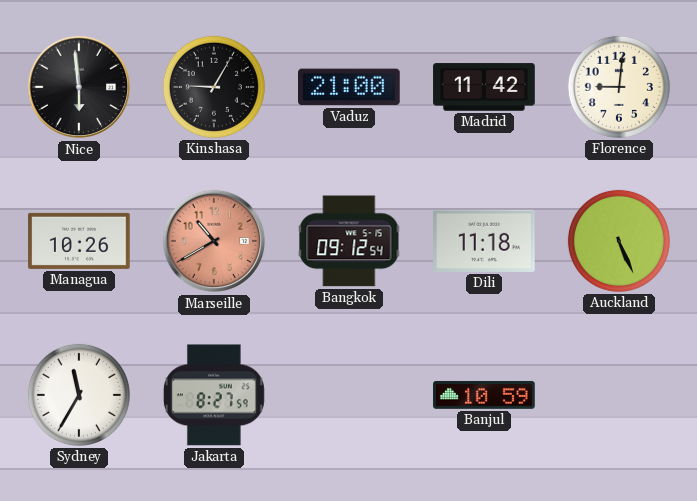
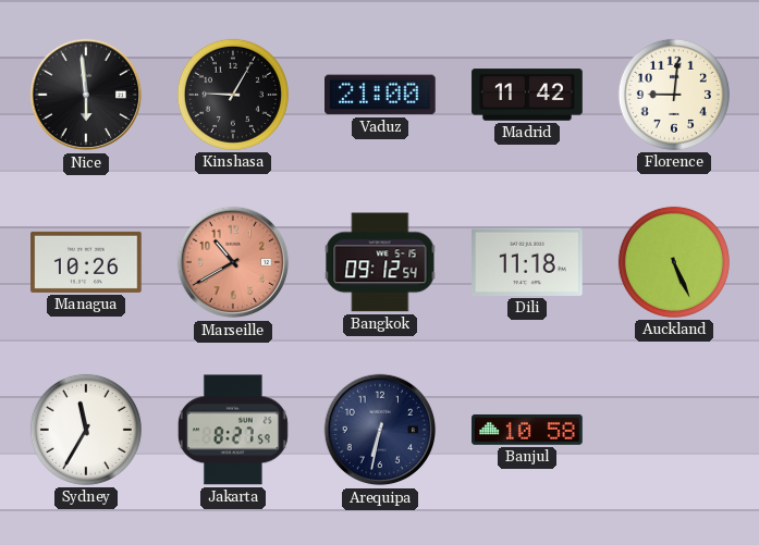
Arequipa: none -> 6:32 (380, 430)
Banjul: 10:59 -> 10:58 (527, 430)
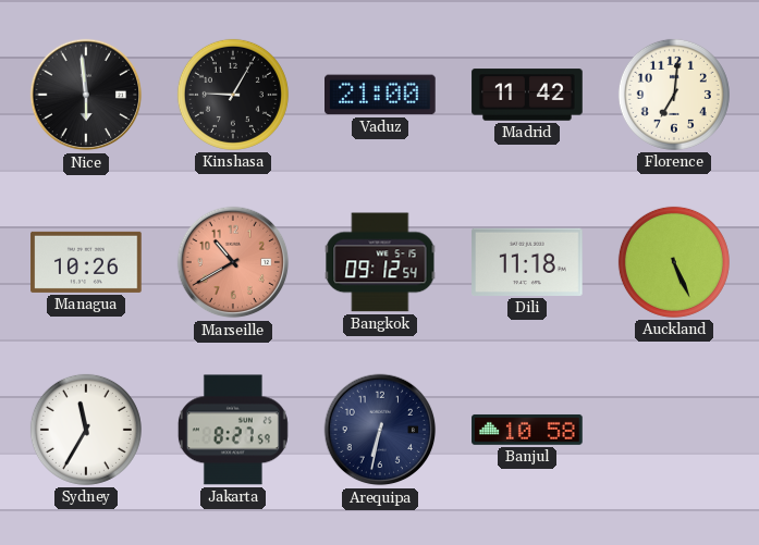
Florence: 9:01 -> 7:01 (674, 95)
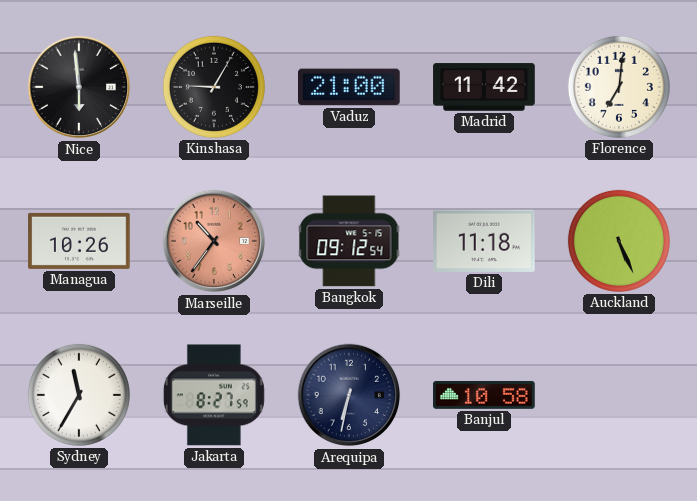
Marseille: 10:40 -> 10:36 (214, 241)
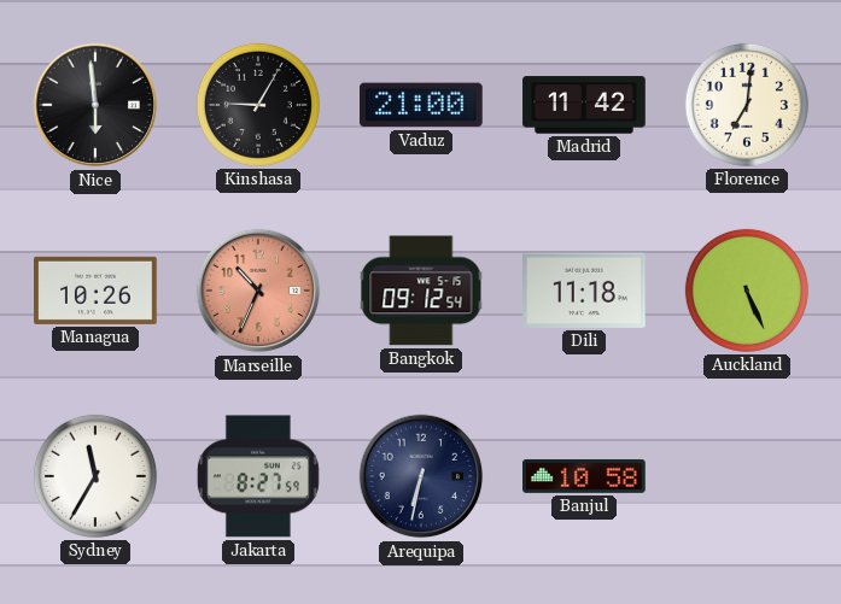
Marseille: 10:36 -> 10:34 (258, 291)
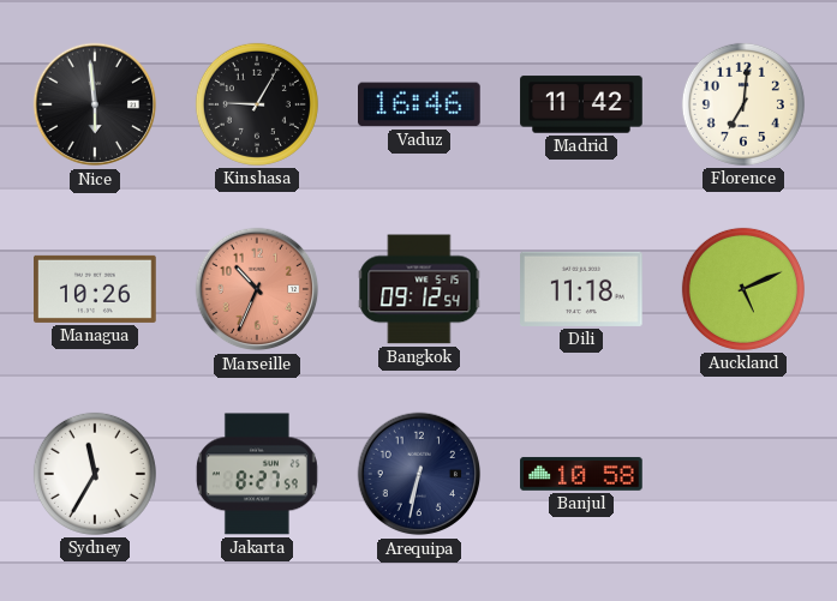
Vaduz: 21:00 -> 16:46 (420, 104)
Auckland: 5:26 -> 5:11 (743, 289)
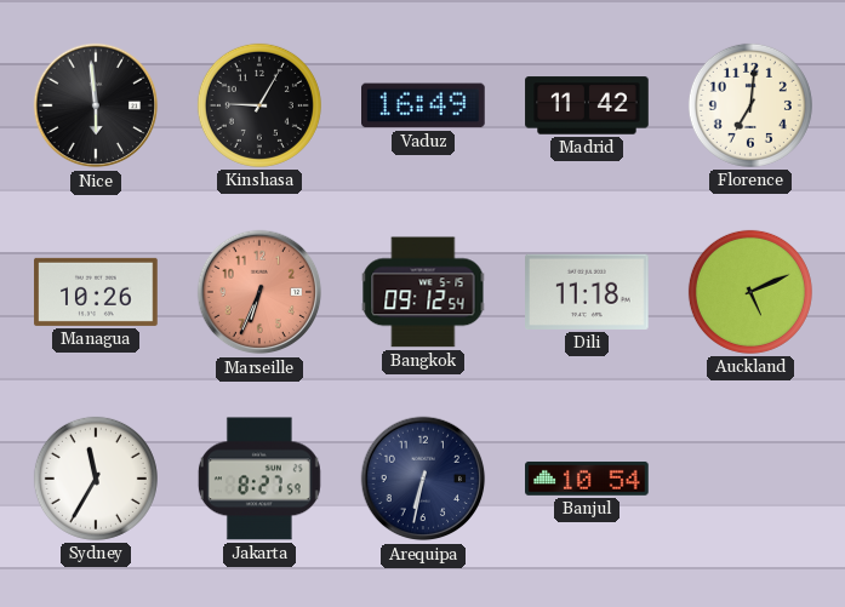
Vaduz: 16:46 -> 16:49 (424, 105)
Marseille: 10:34 -> 6:34 (259, 292)
Banjul: 10:58 -> 10:54 (587, 479)
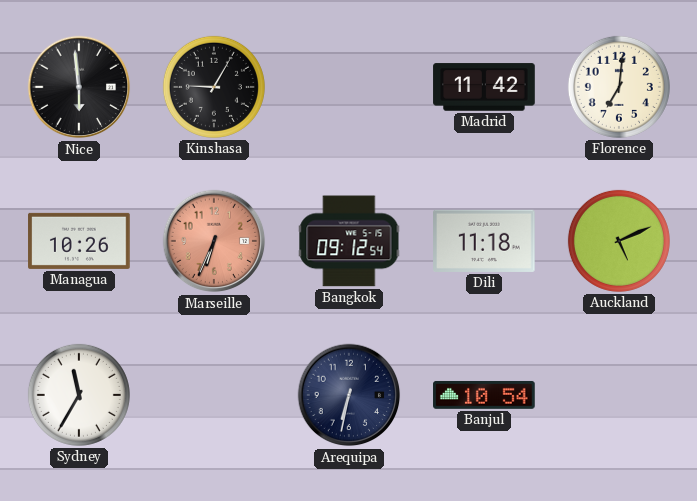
Vaduz: 16:49 -> none (424, 105)
Jakarta: 8:27 -> none (259, 479)
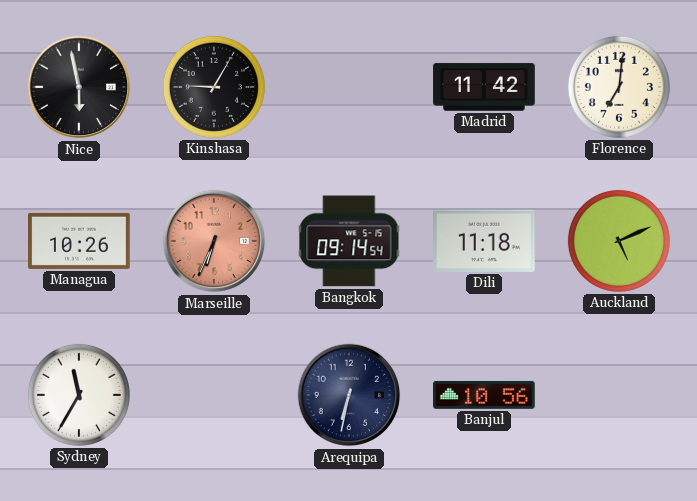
Nice: 5:59 -> 5:58 (79, 87)
Bangkok: 09:12 -> 09:14 (349, 241)
Banjul: 10:54 -> 10:56 (484, 395)
